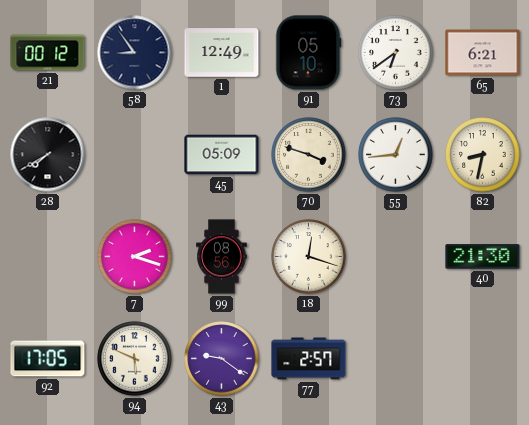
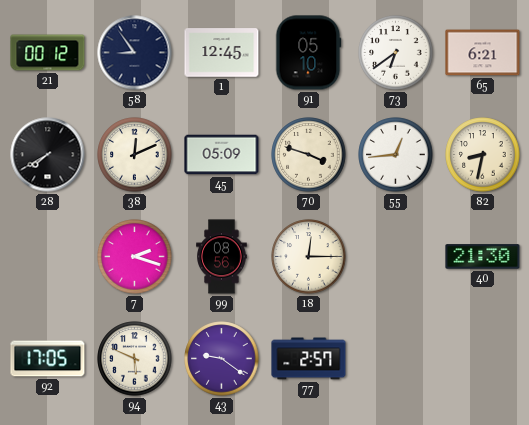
1: 12:49 -> 12:45 (222, 53)
38: none -> 12:11 (135, 155)
18: 12:18 -> 12:15 (309, 257)
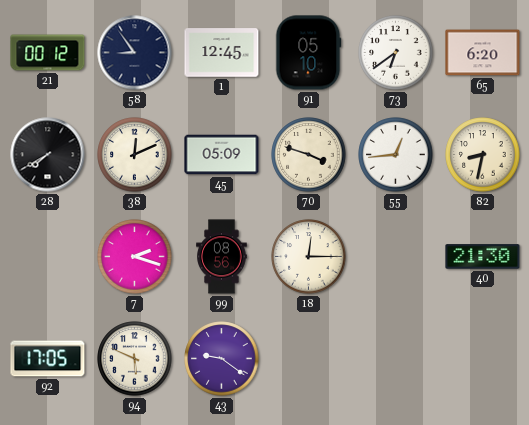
65: 6:21 -> 6:20 (483, 53)
77: 2:57 -> none (309, 359)
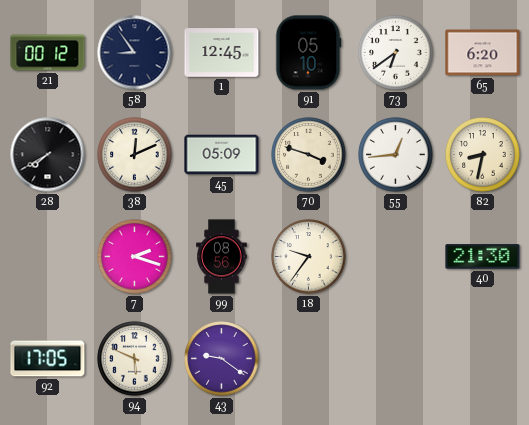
18: 12:15 -> 9:36 (309, 257)
